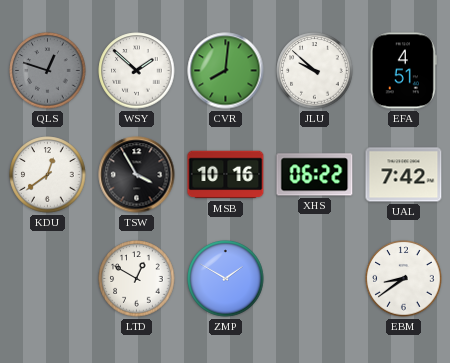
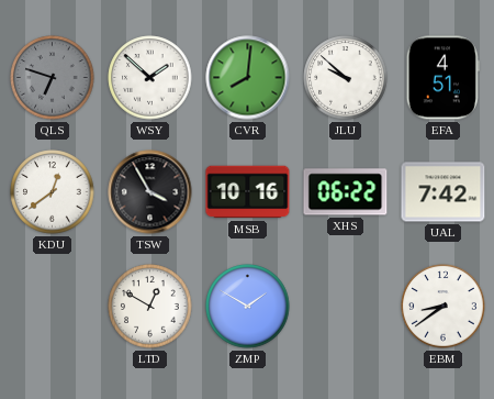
QLS: 12:48 -> 6:48 (53, 78)
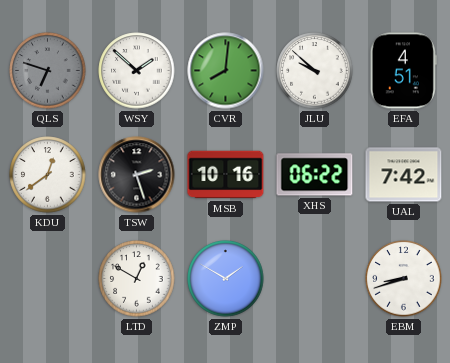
TSW: 3:55 -> 2:27 (137, 175)
EBM: 8:39 -> 8:42 (404, 279)
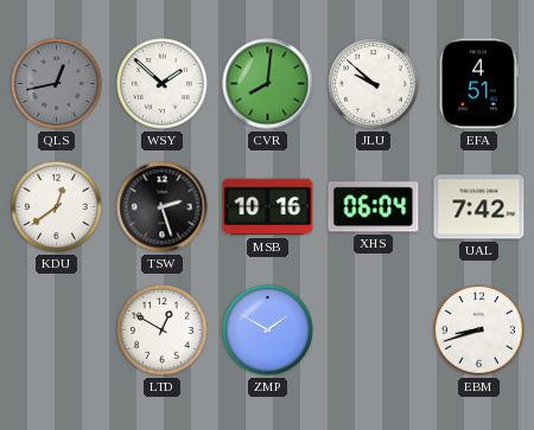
QLS: 6:48 -> 12:43 (57, 84)
XHS: 06:22 -> 06:04 (374, 207)
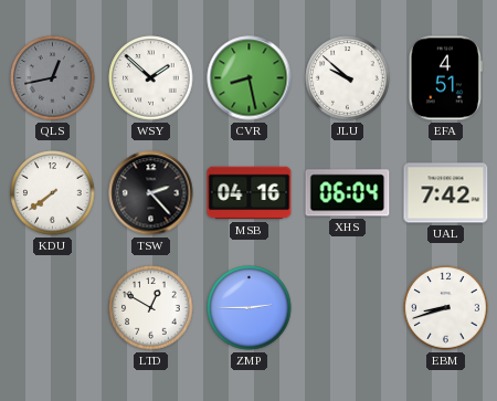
CVR: 8:01 -> 8:28 (250, 78)
KDU: 12:39 -> 7:39 (53, 193)
TSW: 2:27 -> 2:23 (151, 193)
MSB: 10:16 -> 04:16 (250, 193)
ZMP: 1:50 -> 2:45 (250, 308)
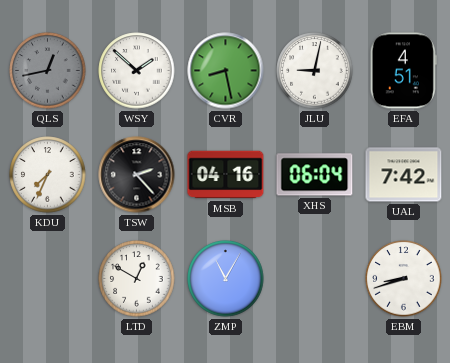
JLU: 9:52 -> 9:02 (315, 71)
KDU: 7:39 -> 7:34 (48, 175)
ZMP: 2:45 -> 11:05 (226, 279)
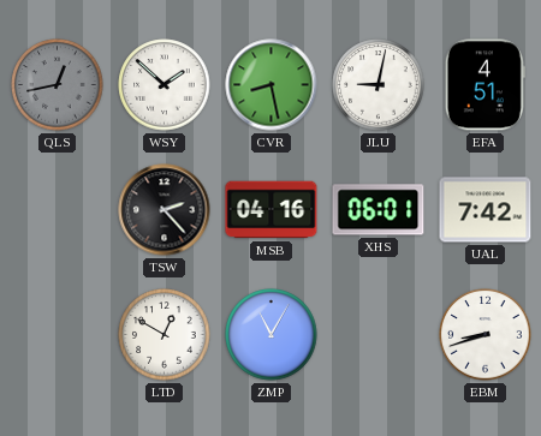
KDU: 7:34 -> none (48, 175)
XHS: 06:04 -> 06:01 (379, 210)
